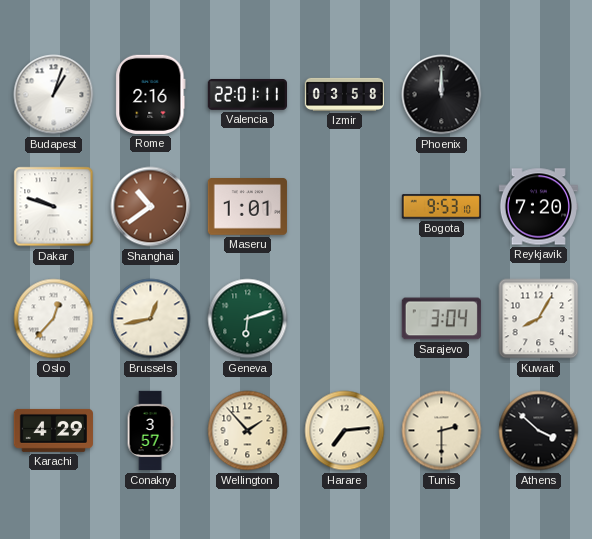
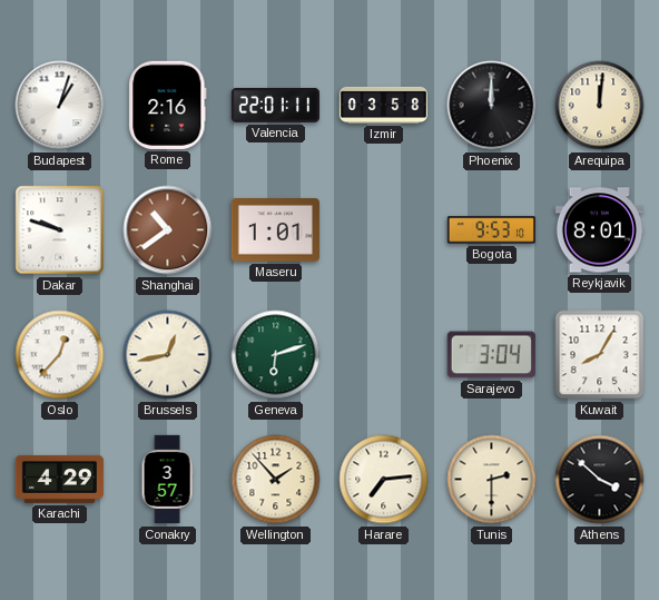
Arequipa: none -> 12:01 (600, 106)
Reykjavik: 7:20 -> 8:01 (599, 230)
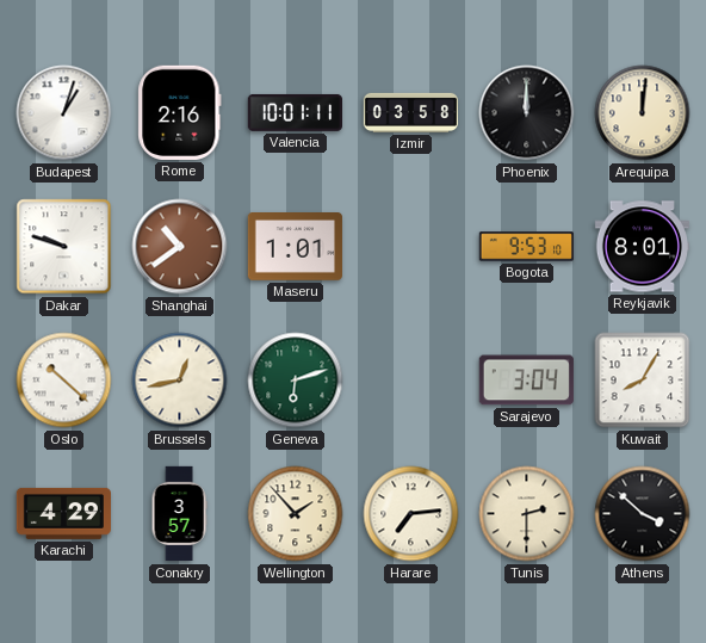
Valencia: 22:01 -> 10:01 (295, 113)
Oslo: 12:37 -> 10:22 (64, 381)
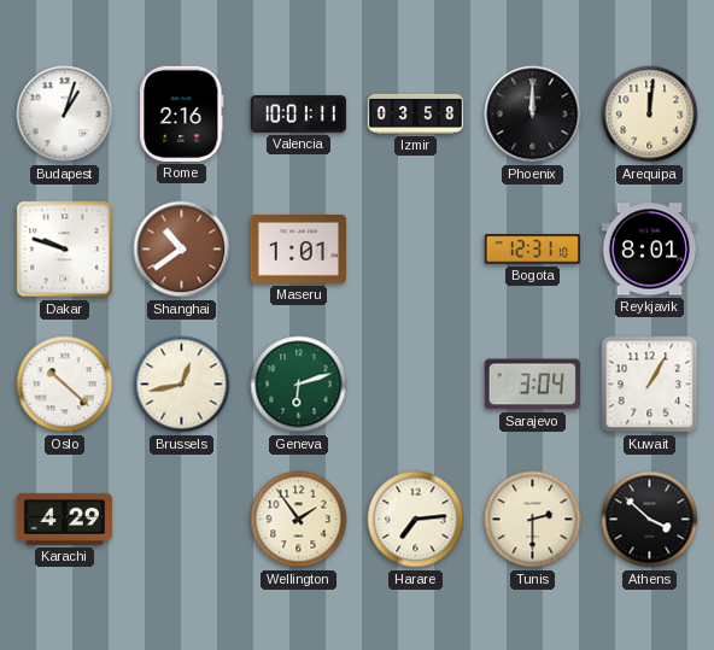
Bogota: 9:53 -> 12:31 (532, 250)
Kuwait: 8:05 -> 1:05 (650, 385)
Conakry: 3:57 -> none (179, 514)
Wellington: 1:53 -> 1:54 (299, 520)
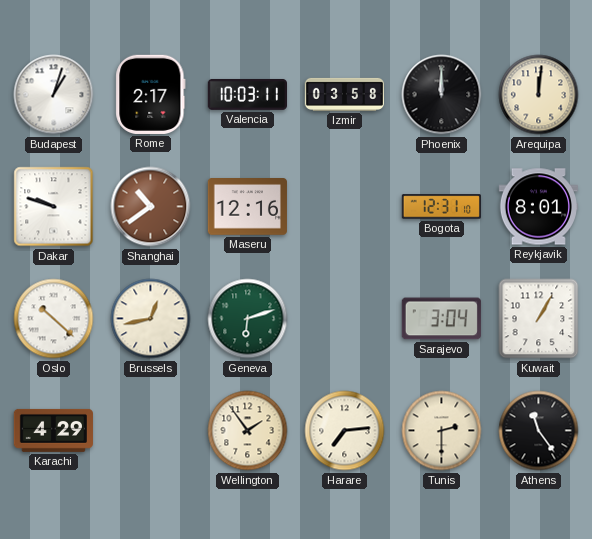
Rome: 2:16 -> 2:17 (151, 94)
Valencia: 10:01 -> 10:03 (247, 95)
Maseru: 1:01 -> 12:16 (247, 207)
Athens: 3:52 -> 11:24 (539, 431)
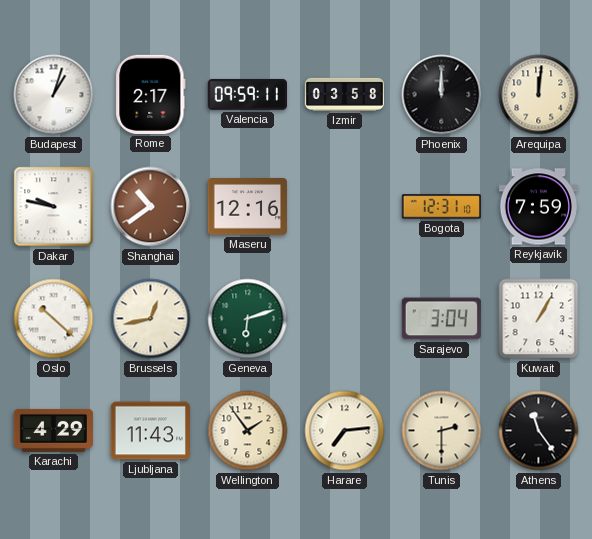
Valencia: 10:03 -> 09:59 (247, 95)
Dakar: 9:48 -> 9:47 (54, 207)
Reykjavik: 8:01 -> 7:59 (538, 207)
Ljubljana: none -> 11:43 (150, 431)
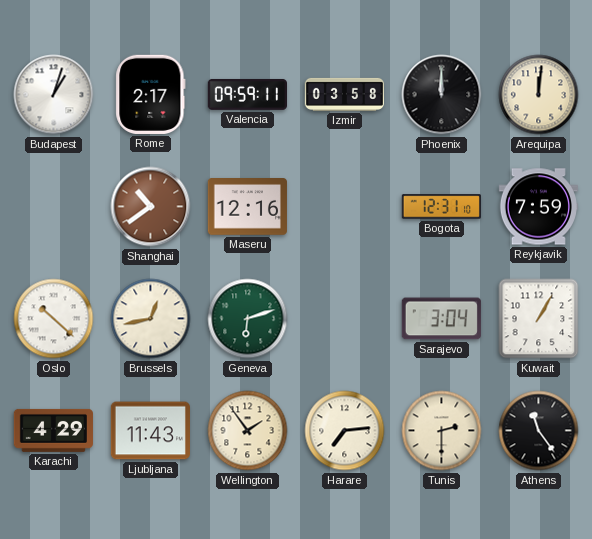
Dakar: 9:47 -> none (54, 207)
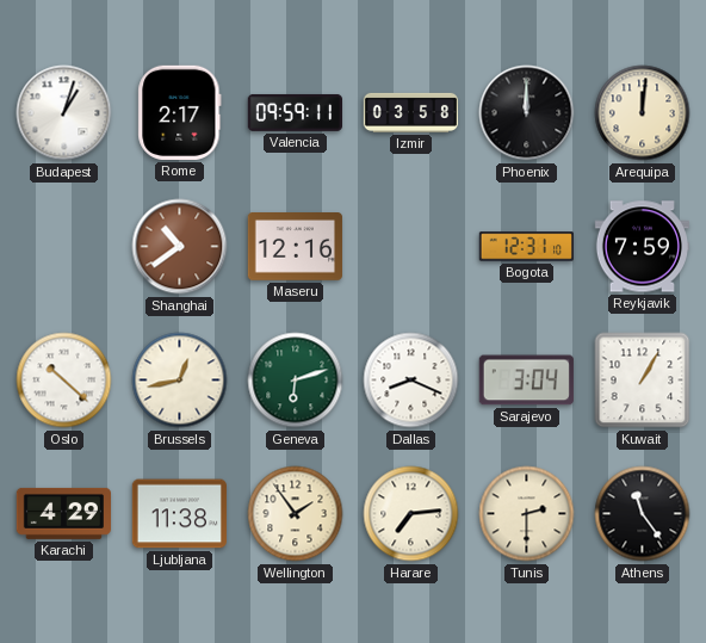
Dallas: none -> 8:19 (411, 381)
Ljubljana: 11:43 -> 11:38 (179, 514)
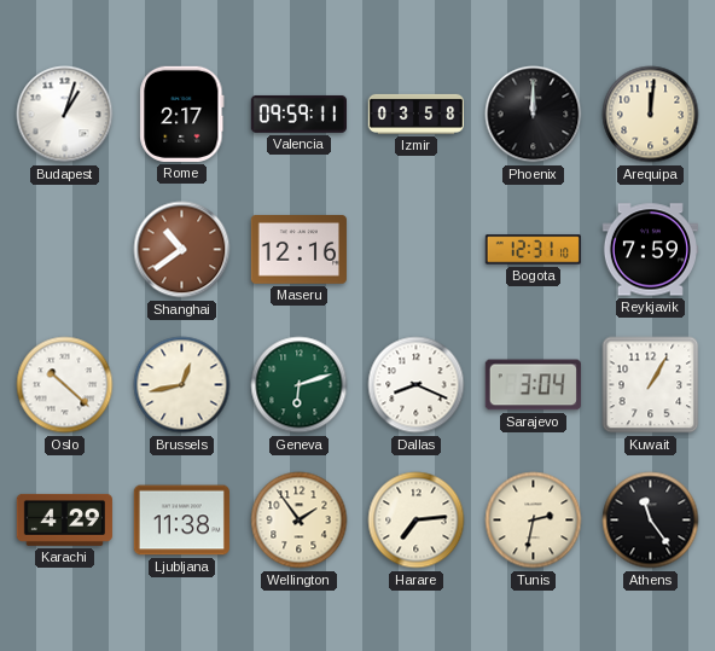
Tunis: 2:30 -> 2:32 (534, 521)
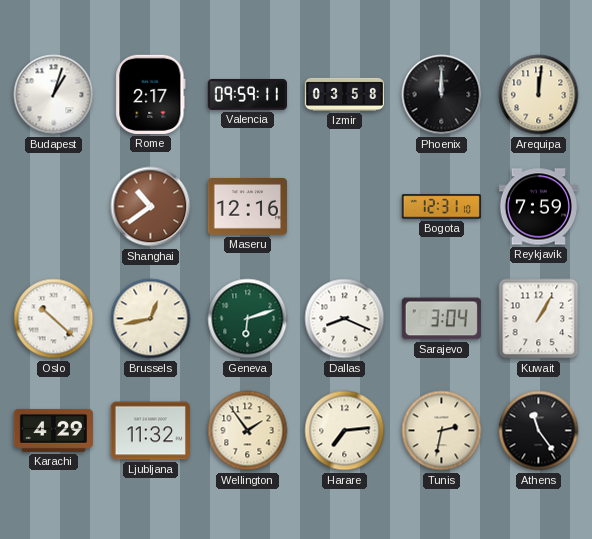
Ljubljana: 11:38 -> 11:32 (150, 431)
